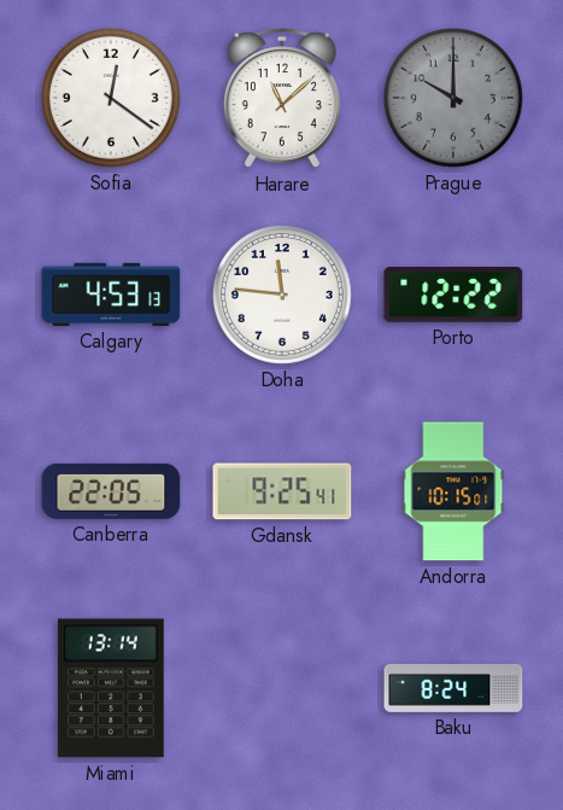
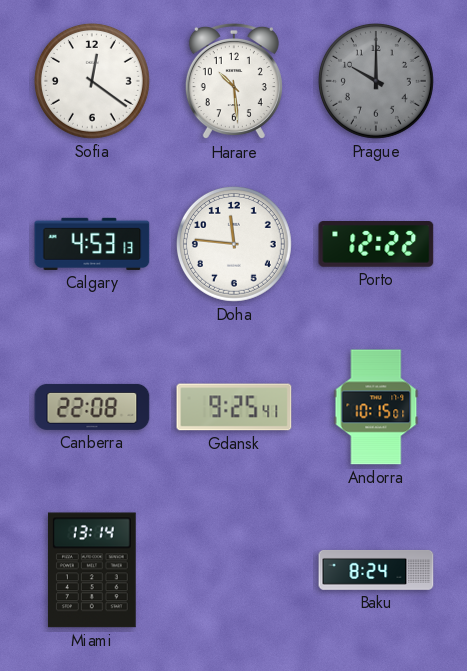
Harare: 11:08 -> 10:29 (234, 81)
Canberra: 22:05 -> 22:08 (92, 407)
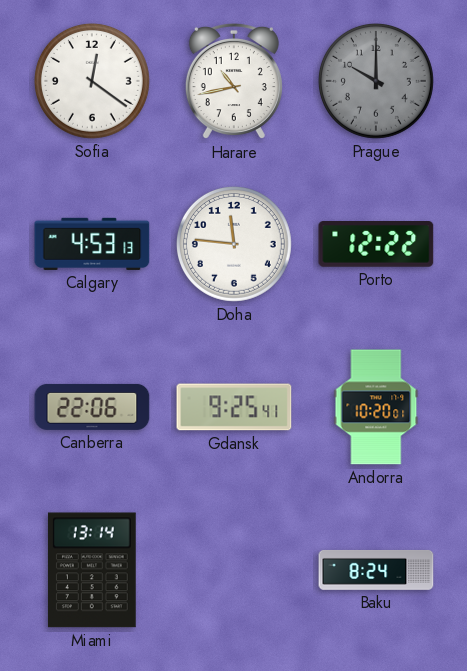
Harare: 10:29 -> 10:43 (234, 81)
Canberra: 22:08 -> 22:06 (92, 407)
Andorra: 10:15 -> 10:20 (376, 407)
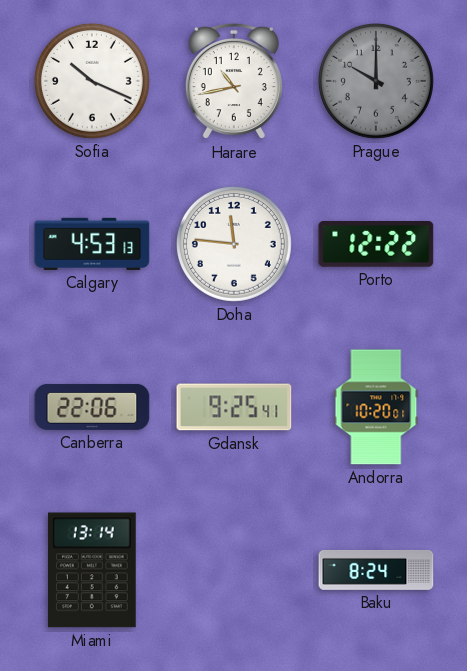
Sofia: 12:21 -> 10:19 (92, 81)
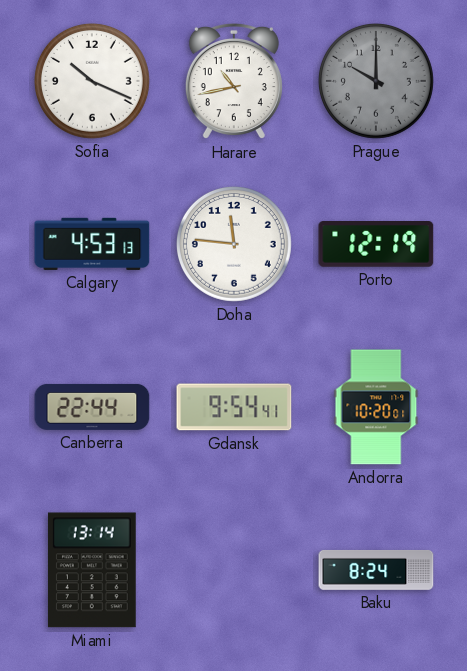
Porto: 12:22 -> 12:19 (376, 245)
Canberra: 22:06 -> 22:44 (92, 407)
Gdansk: 9:25 -> 9:54 (234, 407)
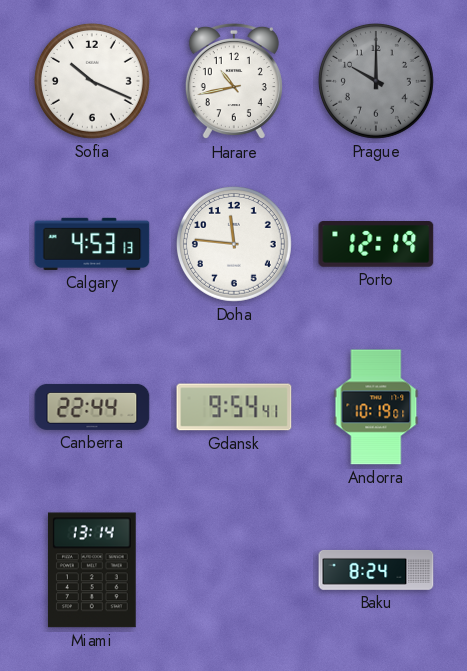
Andorra: 10:20 -> 10:19 (376, 407)
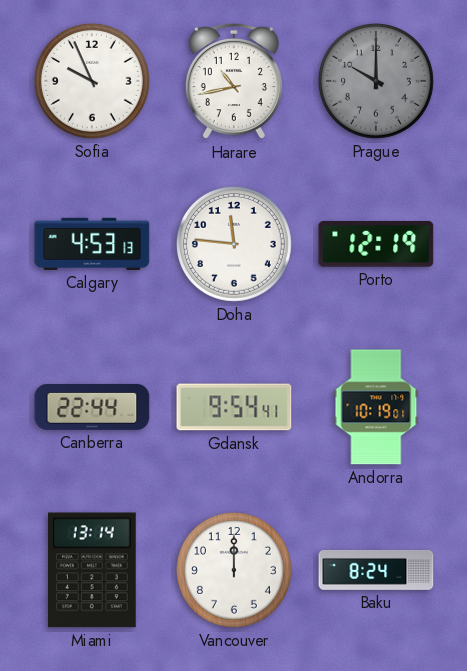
Sofia: 10:19 -> 9:56 (92, 81)
Vancouver: none -> 12:00 (234, 570)
